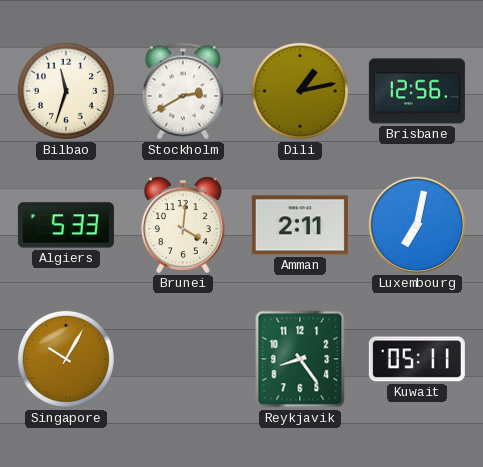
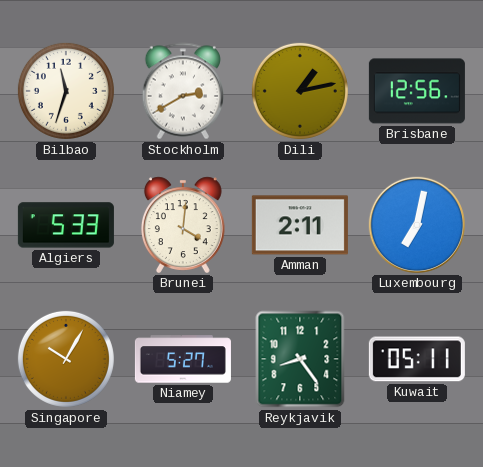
Niamey: none -> 5:27 (183, 359)
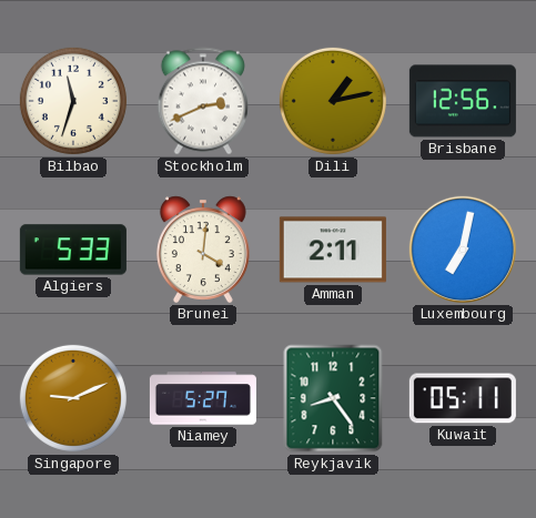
Stockholm: 2:40 -> 2:41 (202, 101)
Singapore: 10:05 -> 9:11 (73, 398)
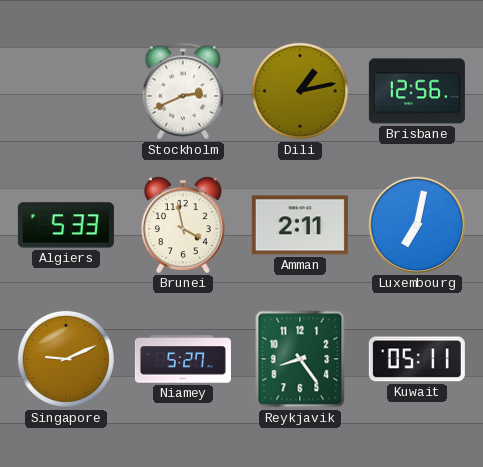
Bilbao: 11:33 -> none (73, 101)
Brunei: 4:01 -> 3:58 (183, 225)
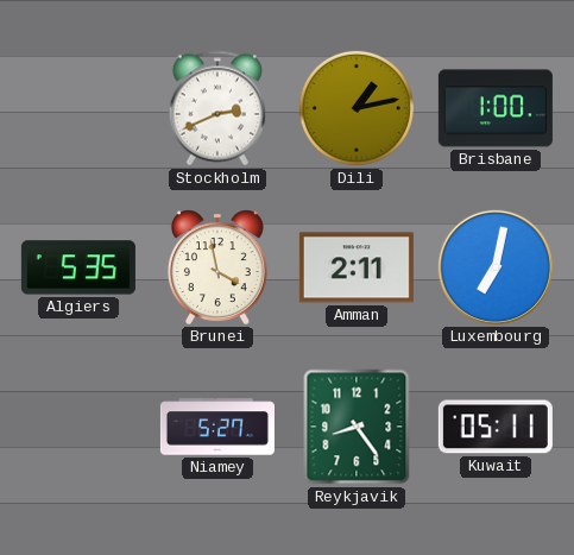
Brisbane: 12:56 -> 1:00 (496, 108)
Algiers: 5:33 -> 5:35 (78, 267)
Singapore: 9:11 -> none (66, 359)
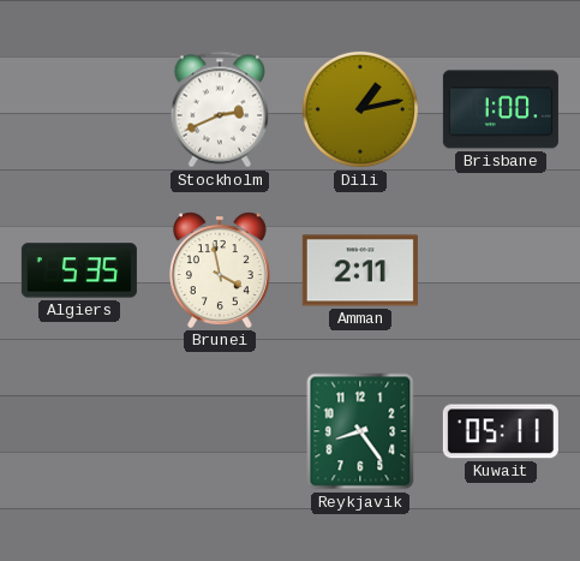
Luxembourg: 7:02 -> none (496, 267)
Niamey: 5:27 -> none (217, 427)
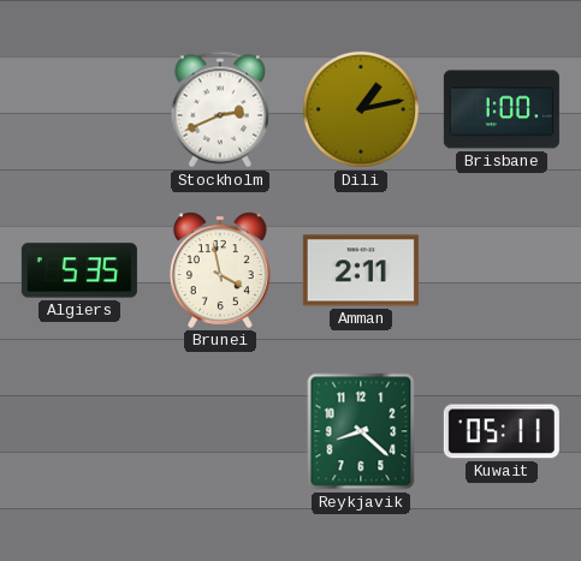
Reykjavik: 8:24 -> 8:22 (361, 431)
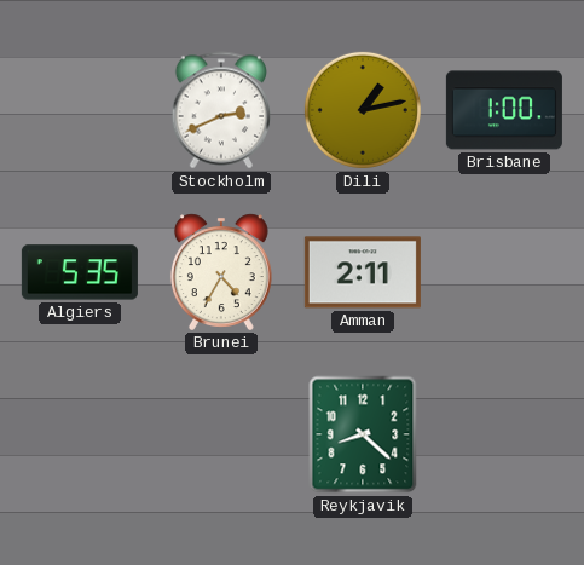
Brunei: 3:58 -> 4:35 (221, 272)
Kuwait: 05:11 -> none (502, 431)
